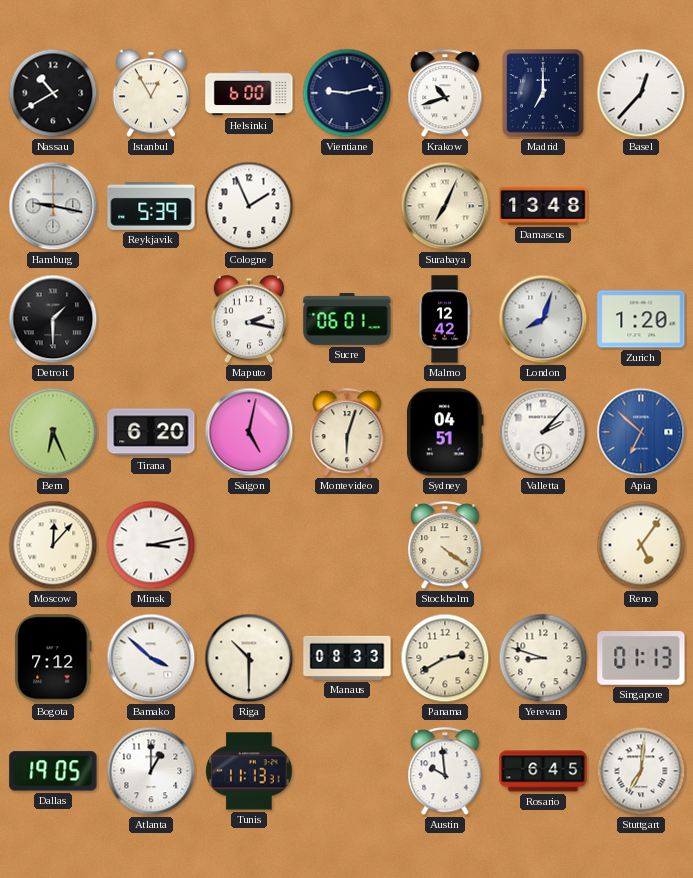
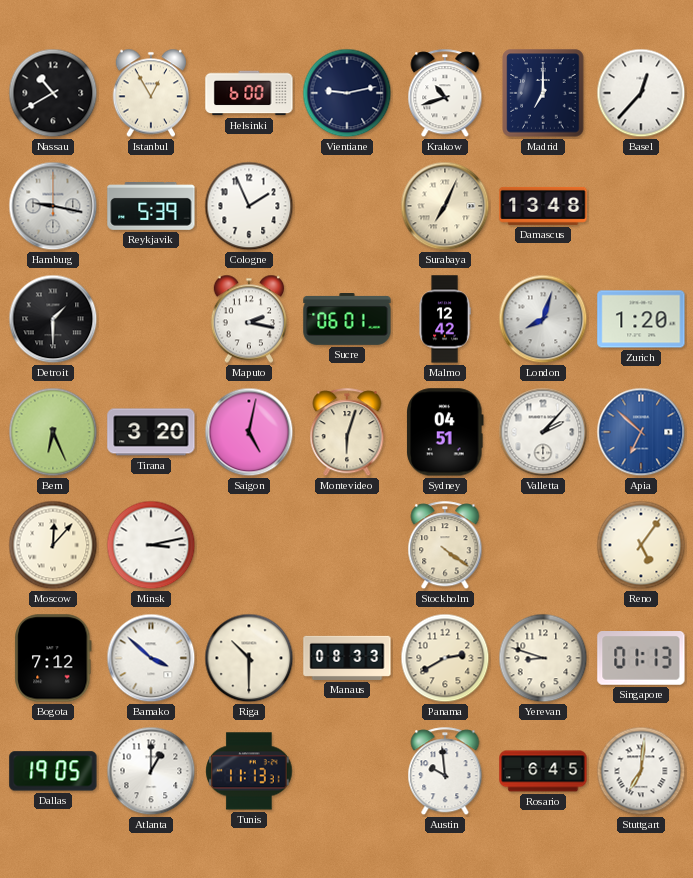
Tirana: 6:20 -> 3:20 (151, 432)
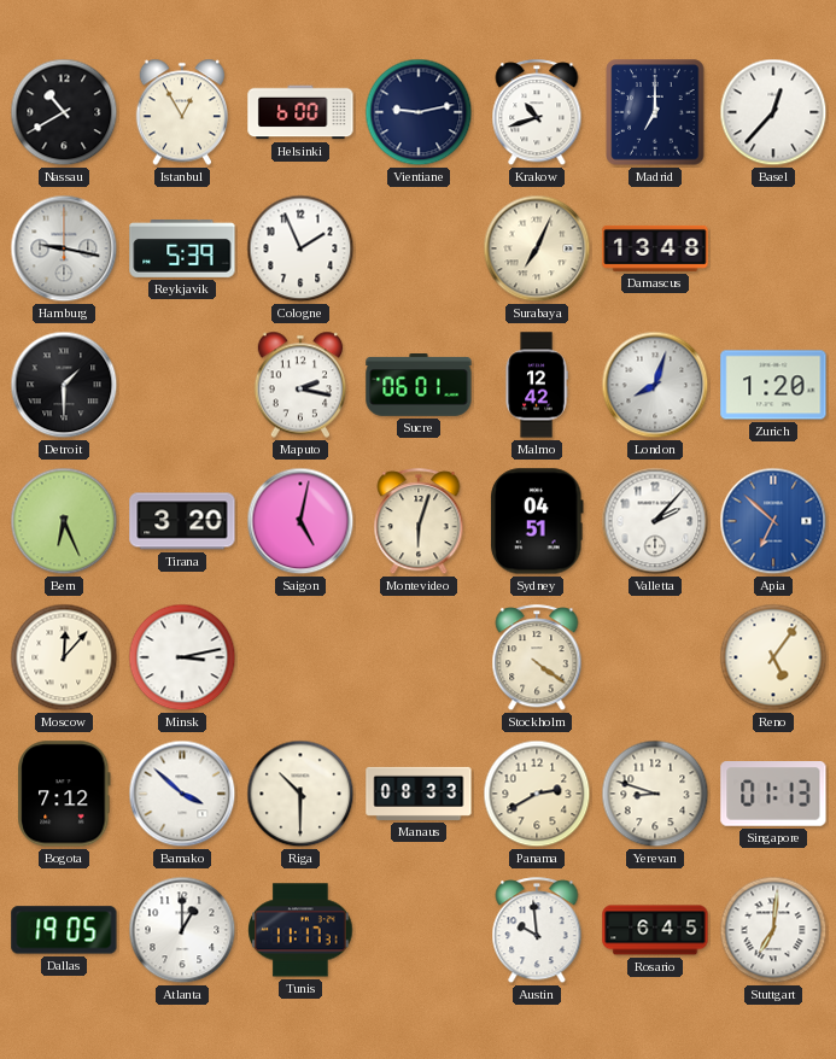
Tunis: 11:13 -> 11:17 (300, 930)
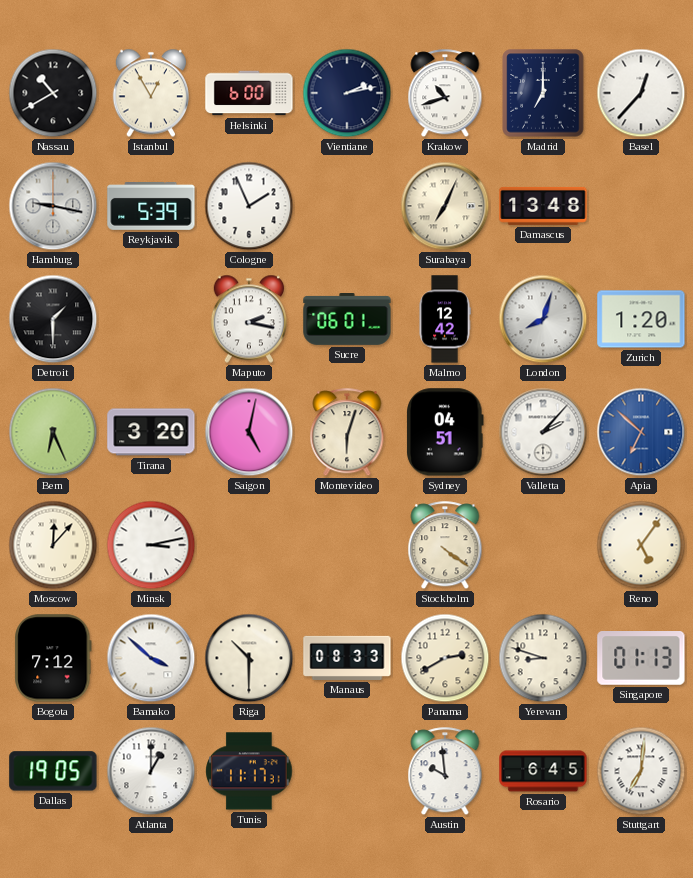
Vientiane: 9:13 -> 2:13 (347, 93)
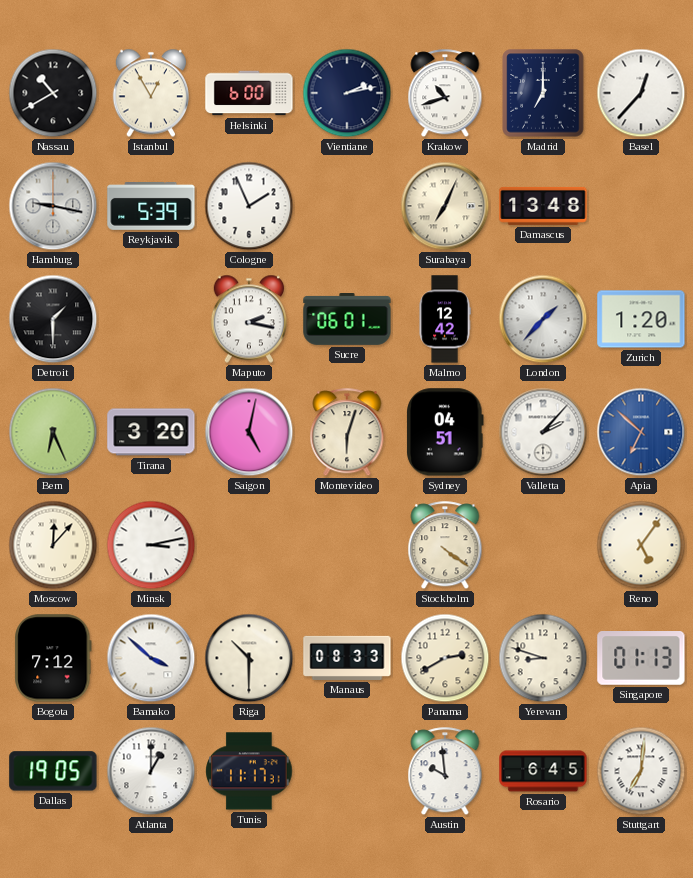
London: 8:03 -> 1:37 (543, 319)
